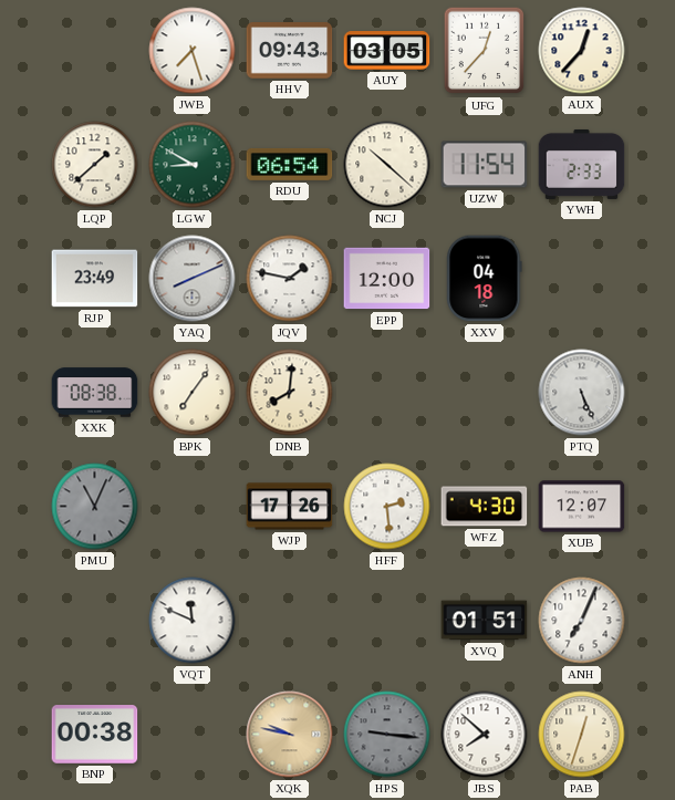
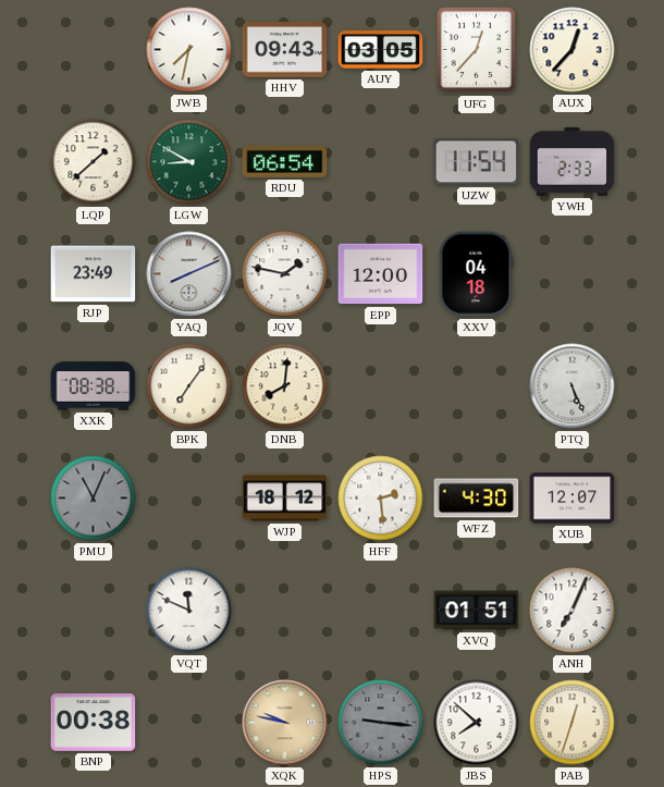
JWB: 7:27 -> 7:32 (189, 50)
NCJ: 10:22 -> none (387, 165)
WJP: 17:26 -> 18:12 (285, 499)
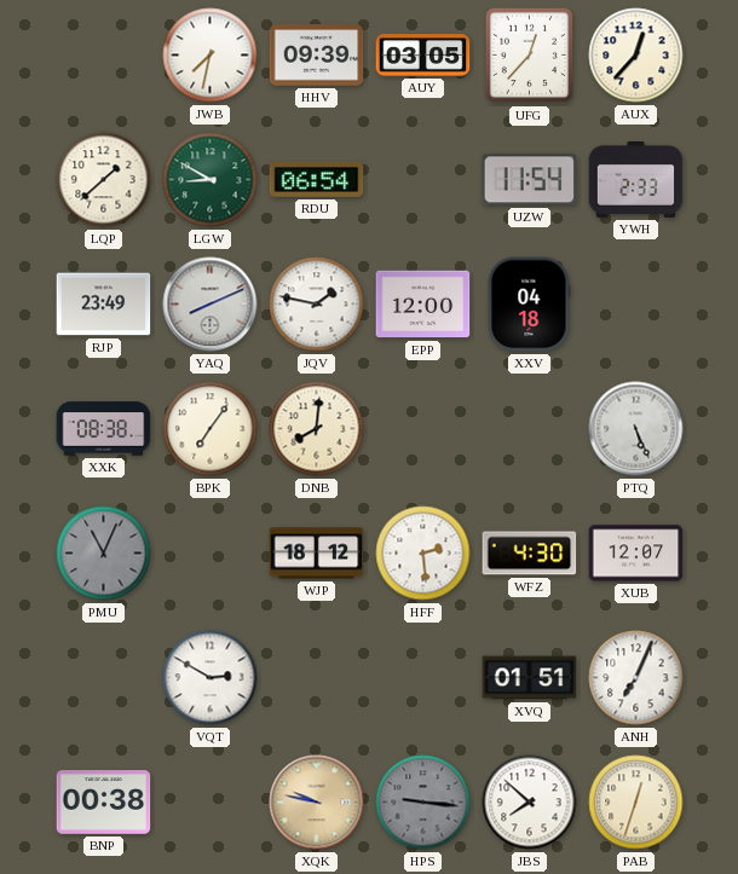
HHV: 09:43 -> 09:39 (317, 56)
VQT: 11:49 -> 2:50 (211, 678)
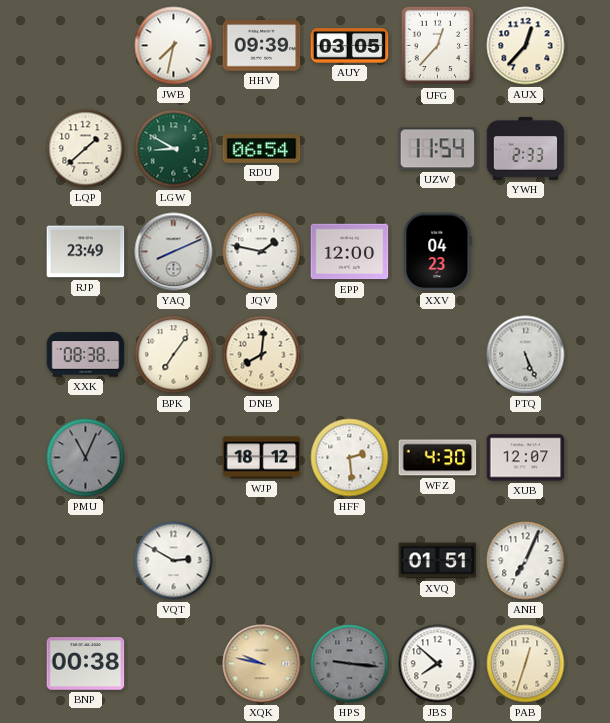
XXV: 04:18 -> 04:23 (438, 252)
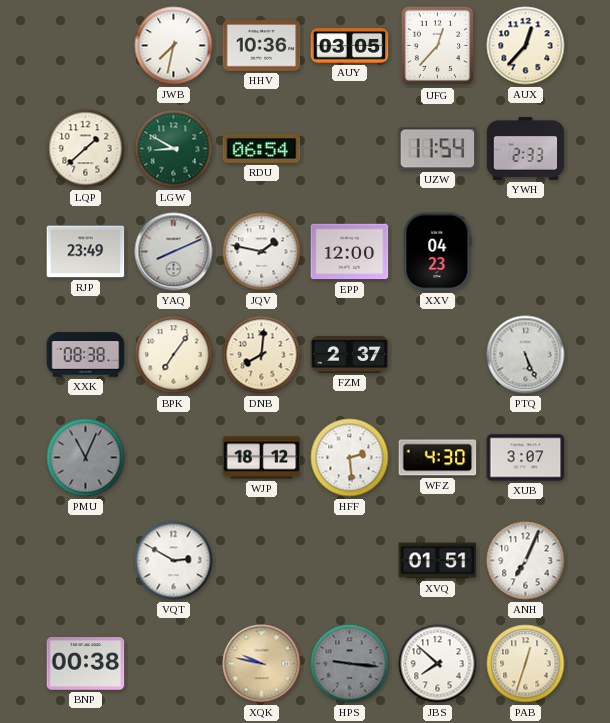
HHV: 09:39 -> 10:36 (262, 46)
FZM: none -> 2:37 (350, 354)
XUB: 12:07 -> 3:07 (526, 458)
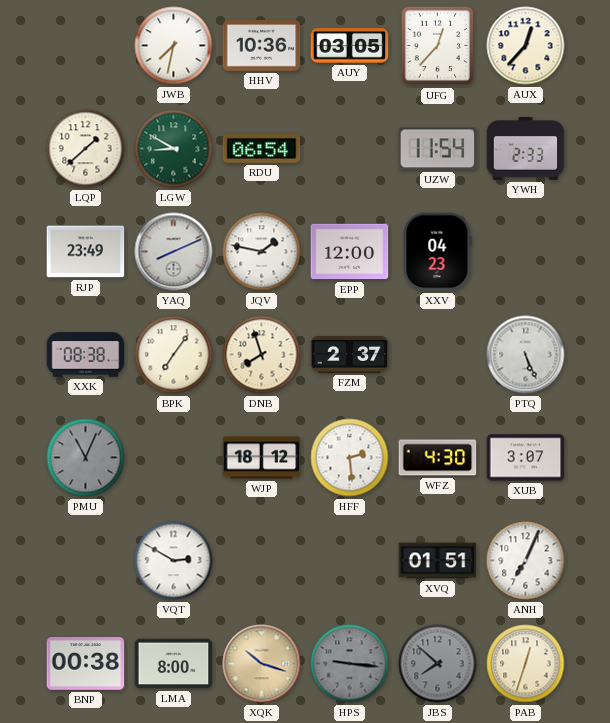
DNB: 8:01 -> 7:57 (262, 355)
LMA: none -> 8:00 (174, 664)
XQK: 9:47 -> 10:18 (262, 664)
JBS dial: white -> grey (438, 664)
